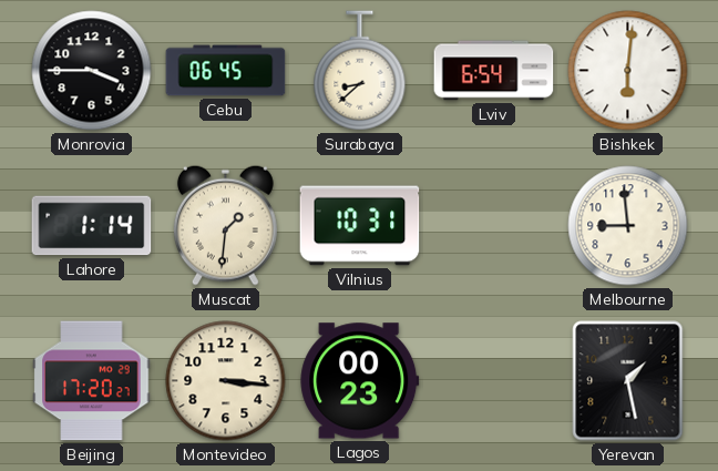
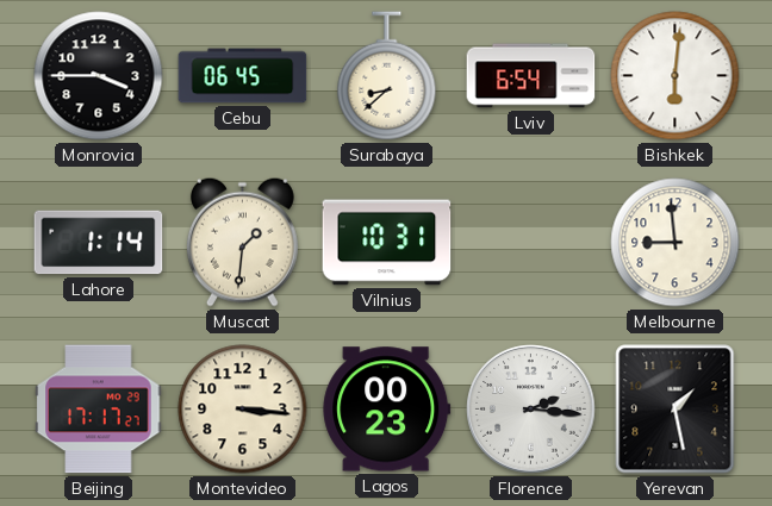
Beijing: 17:20 -> 17:17 (99, 410)
Florence: none -> 2:16 (531, 410)
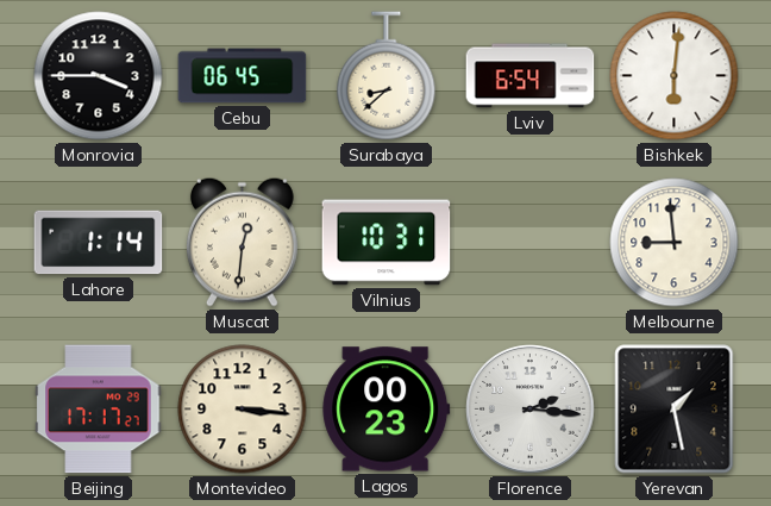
Muscat: 1:31 -> 12:31 (242, 242)
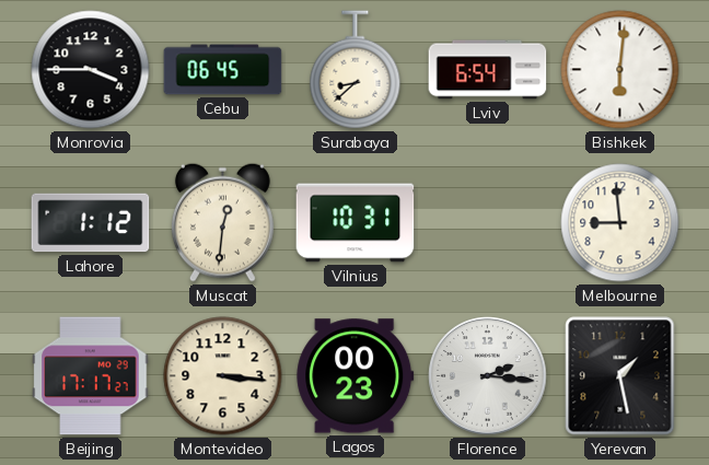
Lahore: 1:14 -> 1:12 (91, 223)
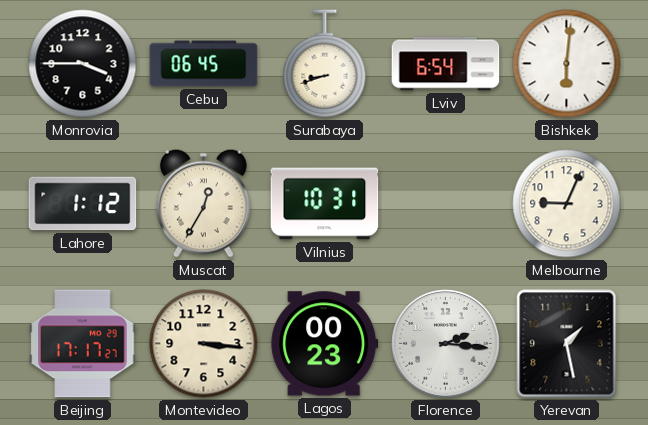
Surabaya: 8:38 -> 8:42 (325, 64)
Muscat: 12:31 -> 12:35 (203, 203)
Melbourne: 8:59 -> 9:04 (567, 204)
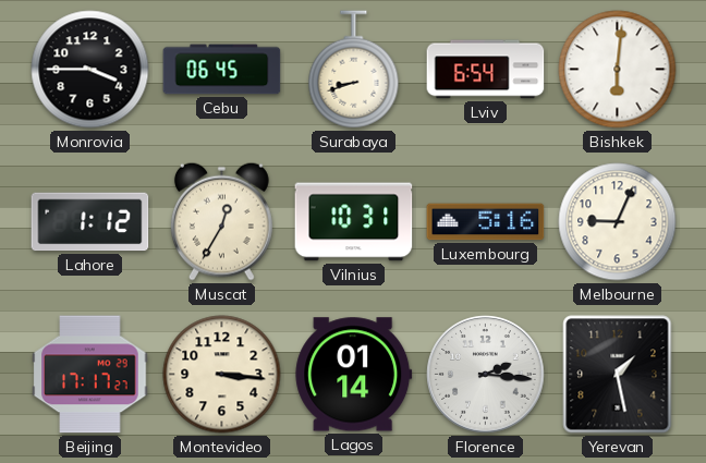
Luxembourg: none -> 5:16 (486, 222)
Lagos: 00:23 -> 01:14 (354, 375)
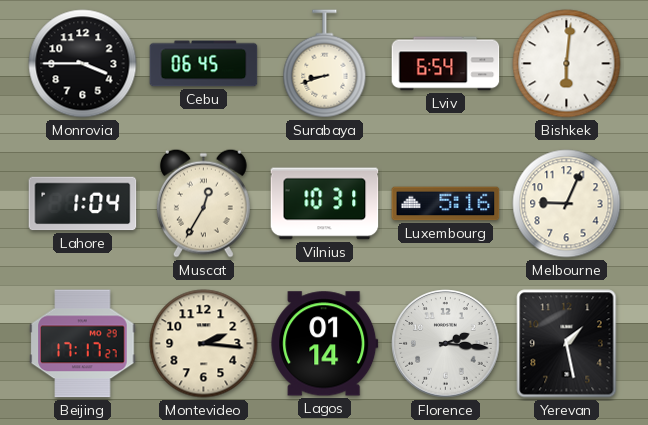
Lahore: 1:12 -> 1:04 (83, 204)
Montevideo: 3:16 -> 2:16 (204, 344)
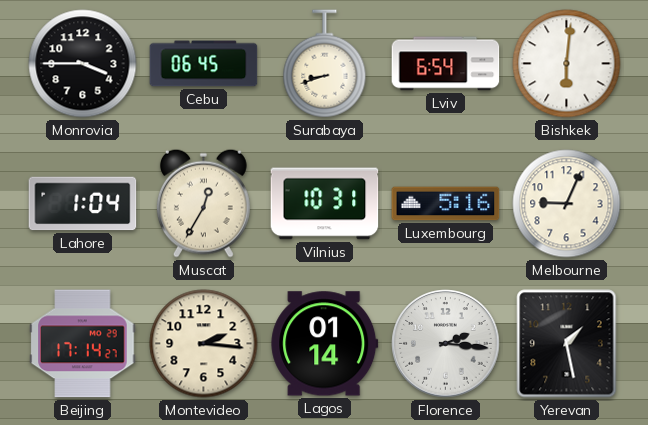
Beijing: 17:17 -> 17:14 (83, 344)
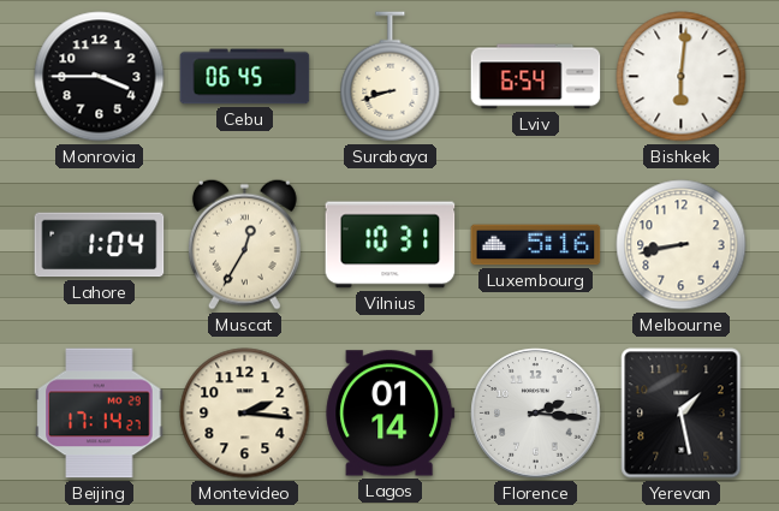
Melbourne: 9:04 -> 8:43 (682, 245)
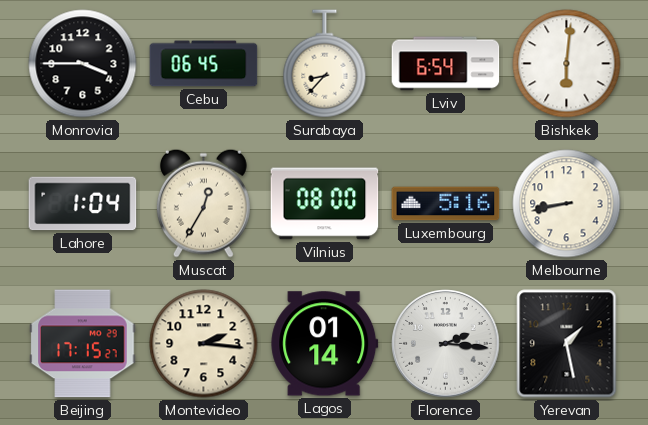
Surabaya: 8:42 -> 8:37 (325, 64)
Vilnius: 10:31 -> 08:00 (325, 204)
Beijing: 17:14 -> 17:15 (83, 344)
